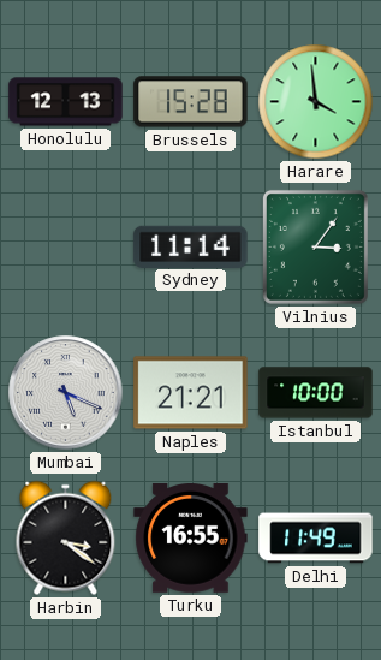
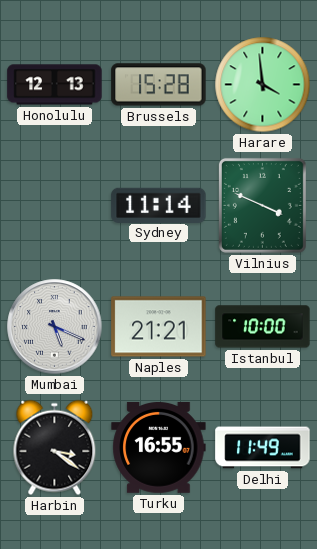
Vilnius: 3:06 -> 3:49 (262, 205)
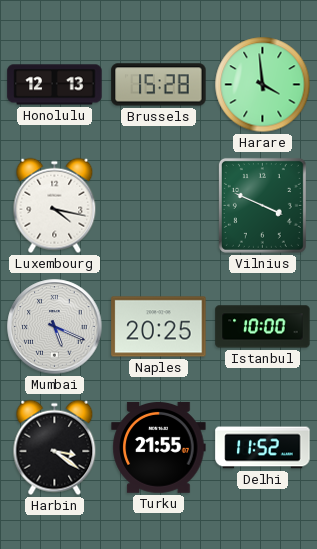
Luxembourg: none -> 4:17 (55, 206)
Sydney: 11:14 -> none (159, 205)
Naples: 21:21 -> 20:25 (159, 327)
Turku: 16:55 -> 21:55 (159, 447)
Delhi: 11:49 -> 11:52 (263, 448)
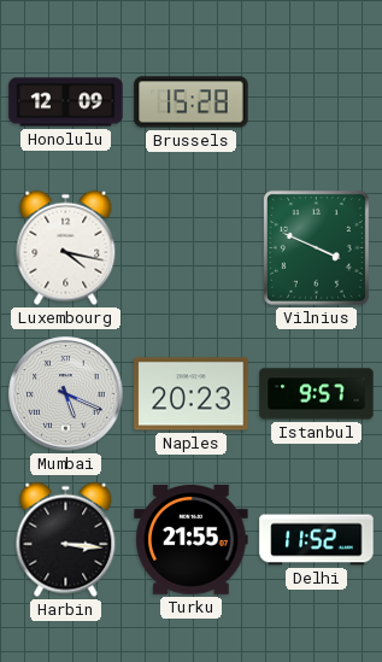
Honolulu: 12:13 -> 12:09 (66, 102)
Harare: 3:59 -> none (263, 85)
Naples: 20:25 -> 20:23 (192, 394)
Istanbul: 10:00 -> 9:57 (317, 394)
Harbin: 3:21 -> 3:16 (66, 540)
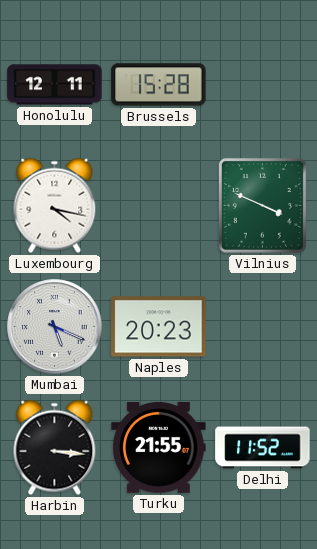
Honolulu: 12:09 -> 12:11 (55, 85)
Istanbul: 9:57 -> none (317, 394)
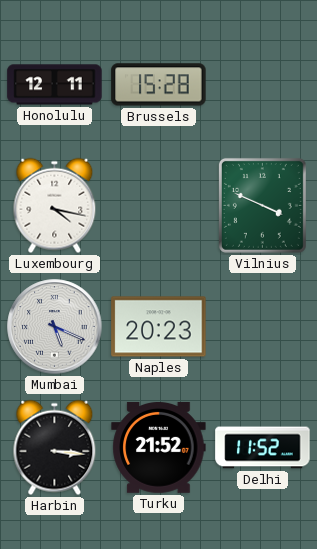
Turku: 21:55 -> 21:52 (159, 447)
